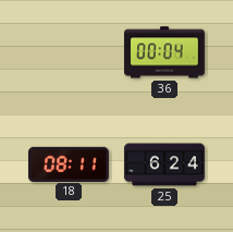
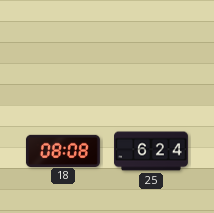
36: 00:04 -> none (165, 52)
18: 08:11 -> 08:08 (63, 150)
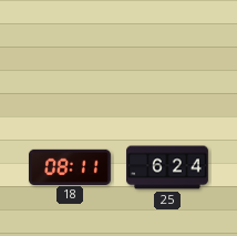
18: 08:08 -> 08:11 (70, 166)
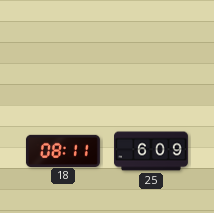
25: 6:24 -> 6:09 (152, 151)
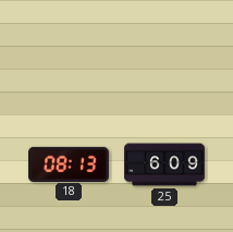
18: 08:11 -> 08:13 (69, 163)
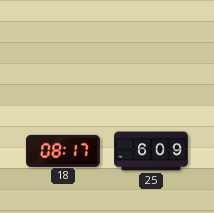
18: 08:13 -> 08:17 (63, 150)
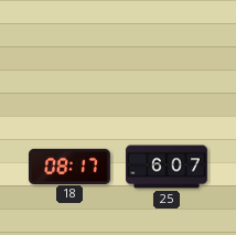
25: 6:09 -> 6:07 (168, 167)
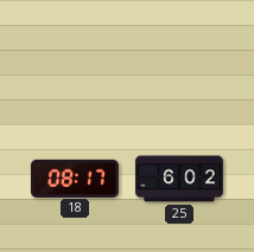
25: 6:07 -> 6:02 (180, 179)
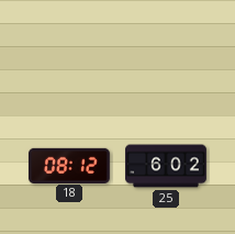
18: 08:17 -> 08:12 (69, 165)
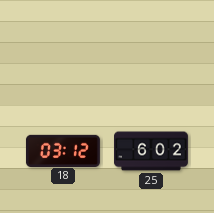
18: 08:12 -> 03:12 (63, 150)
